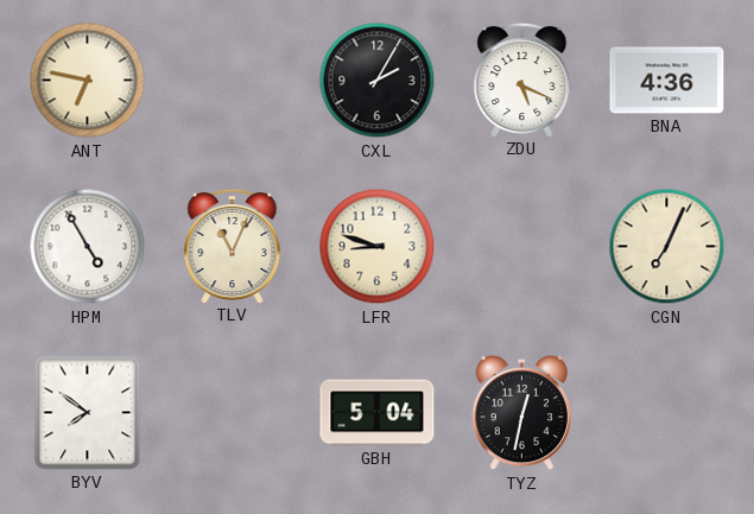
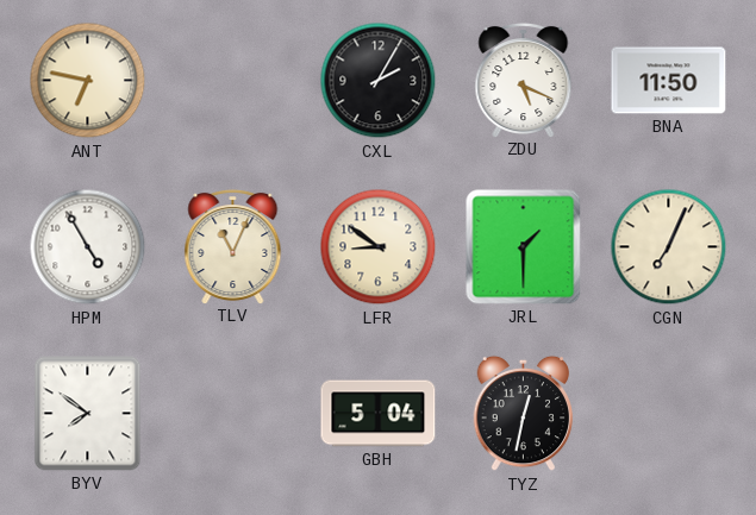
BNA: 4:36 -> 11:50 (669, 81)
LFR: 8:48 -> 8:51 (379, 247)
JRL: none -> 1:30 (524, 247)
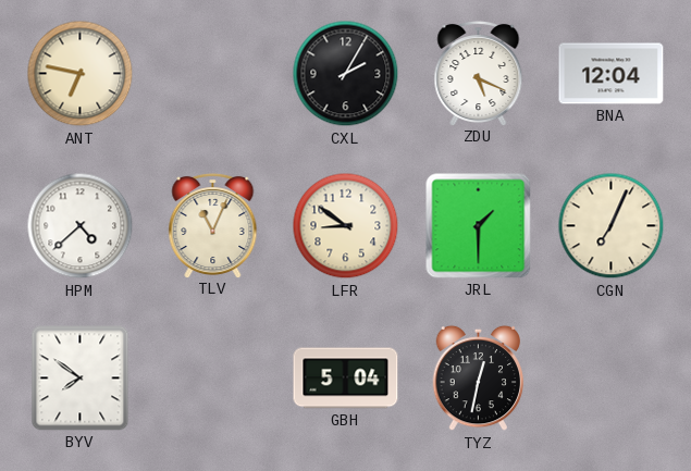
BNA: 11:50 -> 12:04 (612, 74)
HPM: 4:55 -> 4:38 (81, 226)
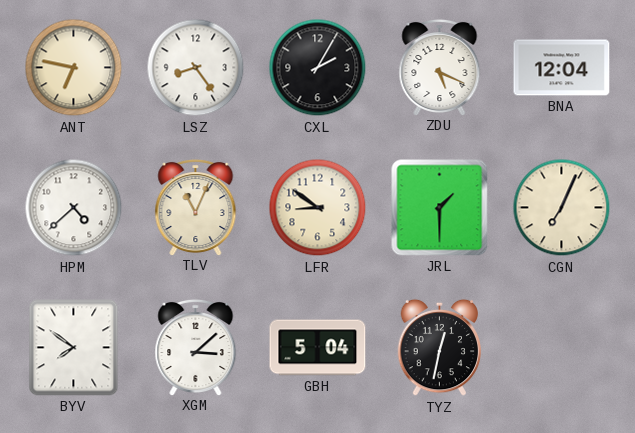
LSZ: none -> 8:24 (196, 68)
XGM: none -> 3:08 (196, 347)
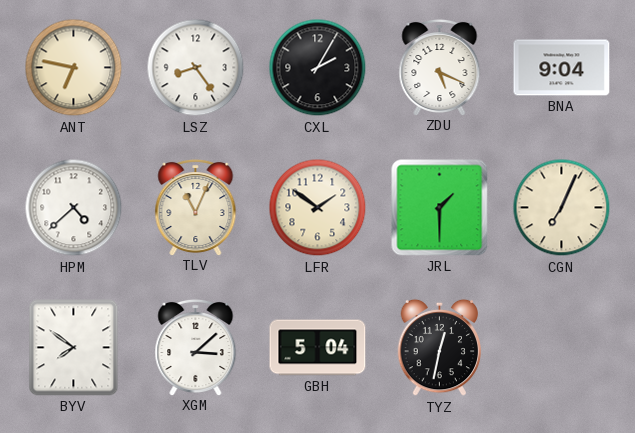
BNA: 12:04 -> 9:04 (562, 68)
LFR: 8:51 -> 1:51 (318, 208)
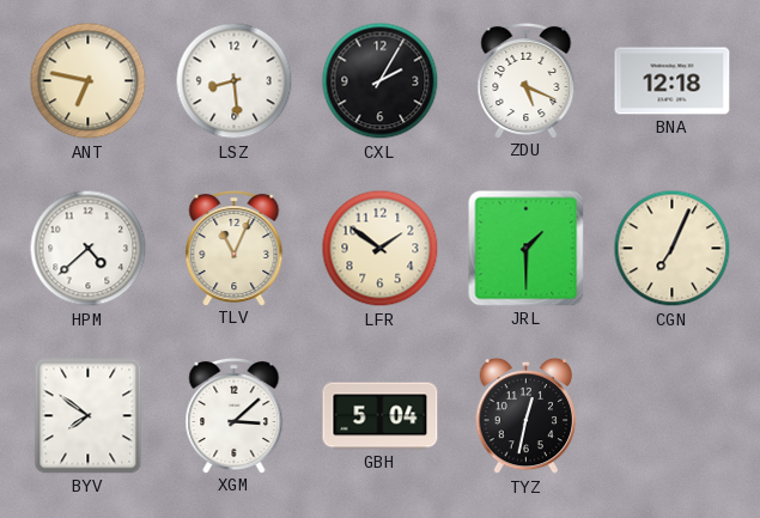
LSZ: 8:24 -> 8:29 (235, 81)
BNA: 9:04 -> 12:18 (673, 81)
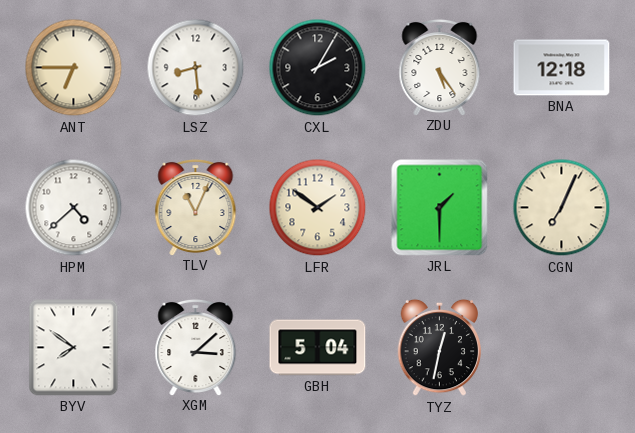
ANT: 6:47 -> 6:45 (74, 68)
ZDU: 5:19 -> 5:24 (440, 67)
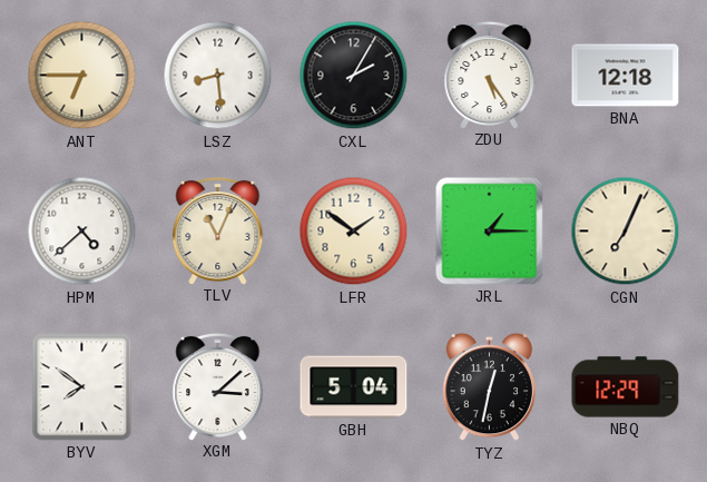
JRL: 1:30 -> 1:15 (490, 232)
NBQ: none -> 12:29 (626, 387)
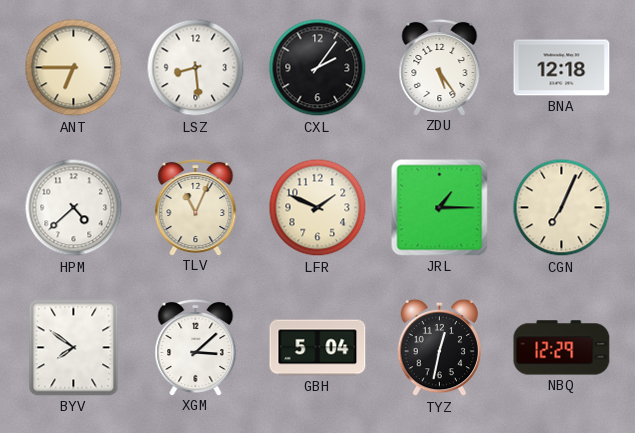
CXL: 2:05 -> 2:06 (318, 68)
LFR: 1:51 -> 1:49 (318, 208)
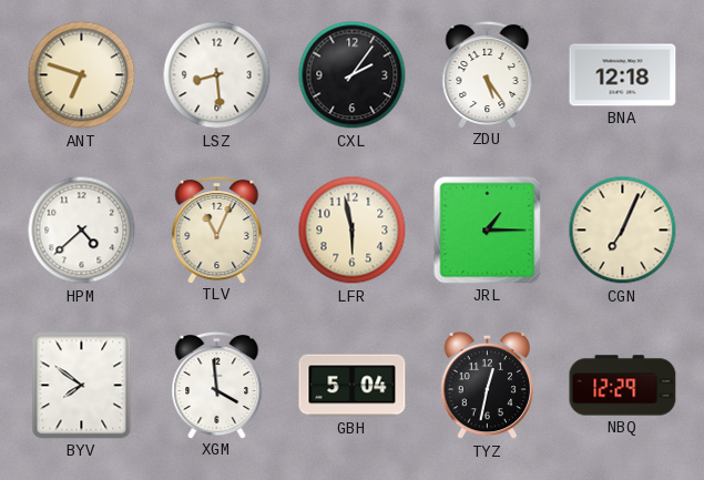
ANT: 6:45 -> 6:48 (82, 75)
LFR: 1:49 -> 5:58 (353, 231)
XGM: 3:08 -> 3:59 (217, 385)
